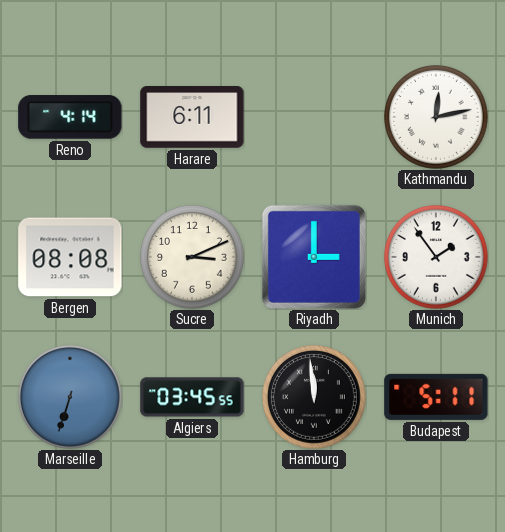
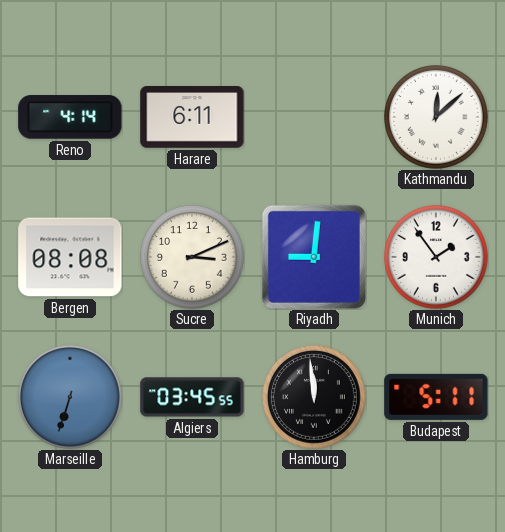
Kathmandu: 12:13 -> 12:08 (437, 118)
Riyadh: 3:00 -> 9:01 (314, 257)
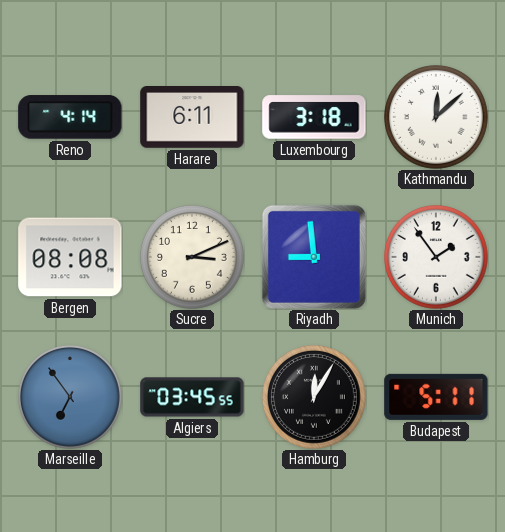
Luxembourg: none -> 3:18 (314, 117)
Riyadh: 9:01 -> 8:59 (314, 257)
Marseille: 6:33 -> 6:54 (71, 398)
Hamburg: 11:59 -> 12:05 (315, 398)
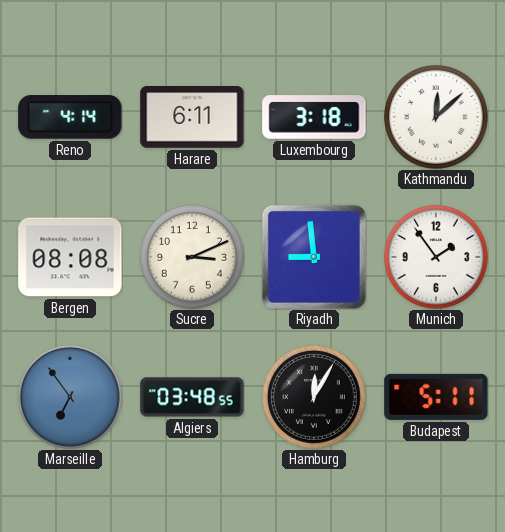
Algiers: 03:45 -> 03:48 (192, 397)
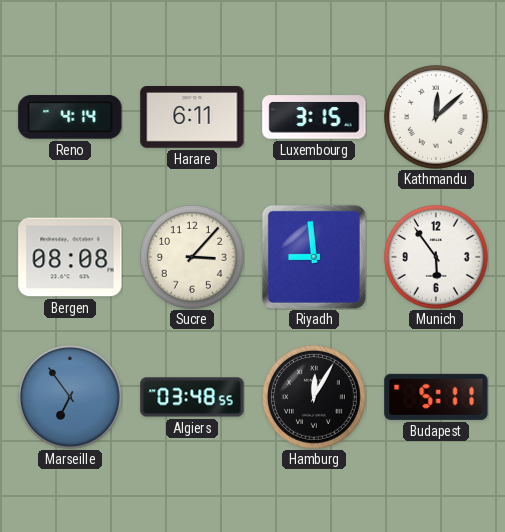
Luxembourg: 3:18 -> 3:15 (314, 117)
Sucre: 3:11 -> 3:07 (193, 258)
Munich: 1:54 -> 5:54 (437, 258)
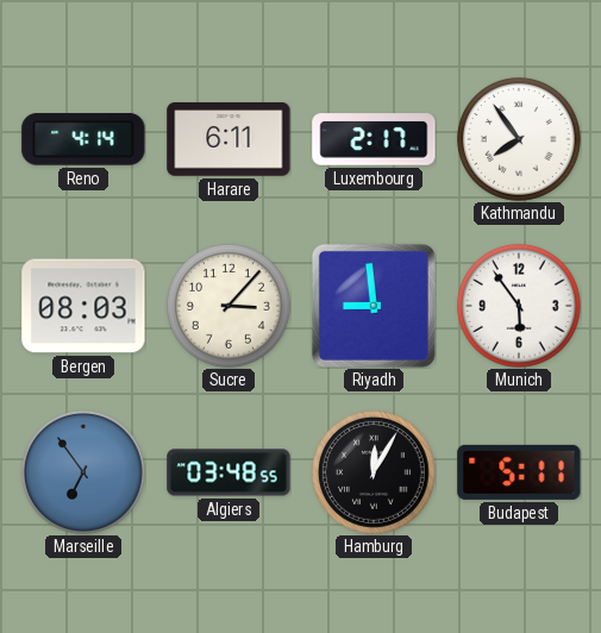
Luxembourg: 3:15 -> 2:17 (374, 139)
Kathmandu: 12:08 -> 7:54 (520, 140)
Bergen: 08:08 -> 08:03 (83, 306)
